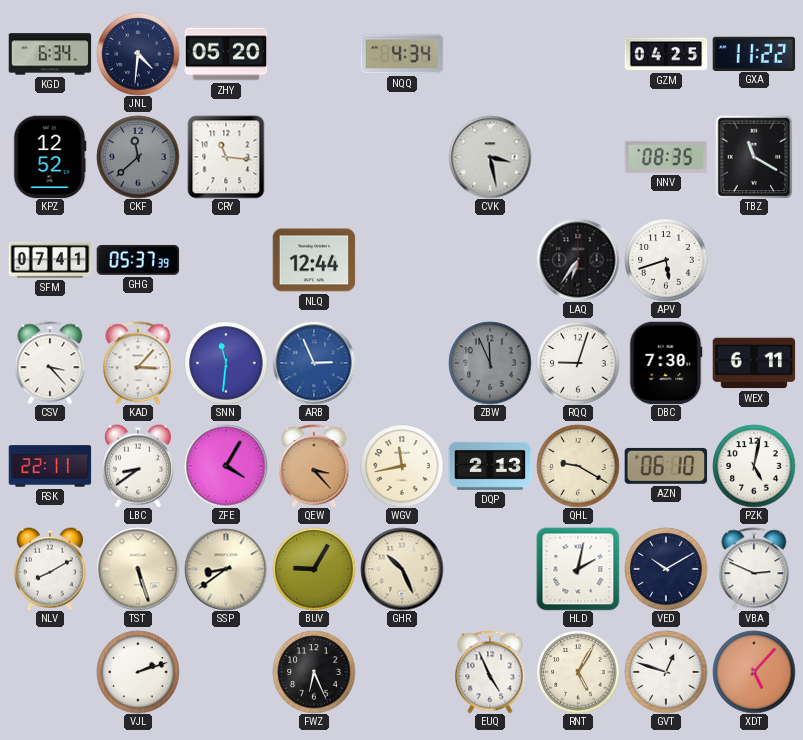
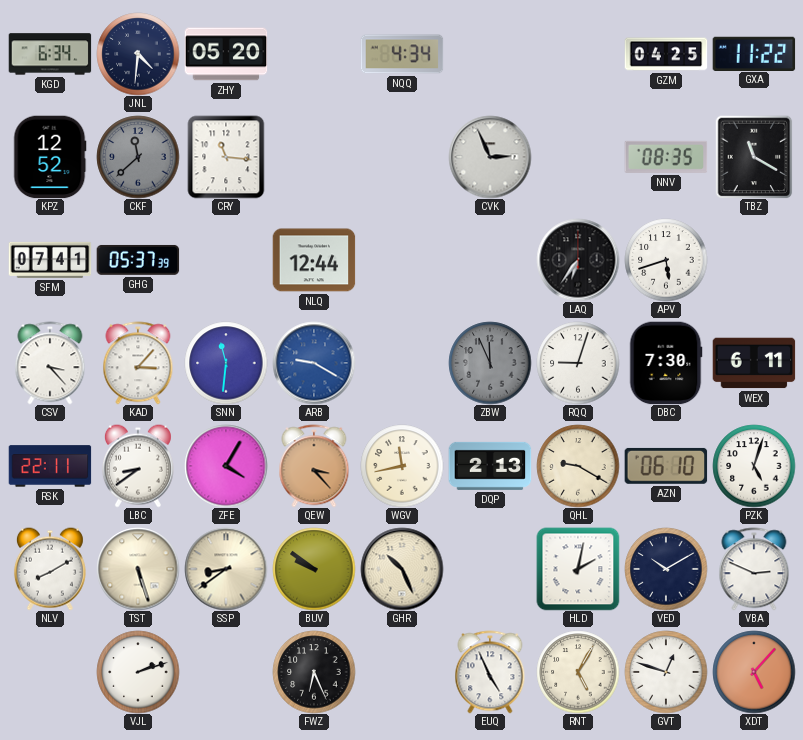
CVK: 3:28 -> 2:56 (490, 157)
ARB: 2:56 -> 9:20 (314, 363)
PZK: 5:02 -> 5:03 (754, 466)
BUV: 9:05 -> 9:51 (314, 569)
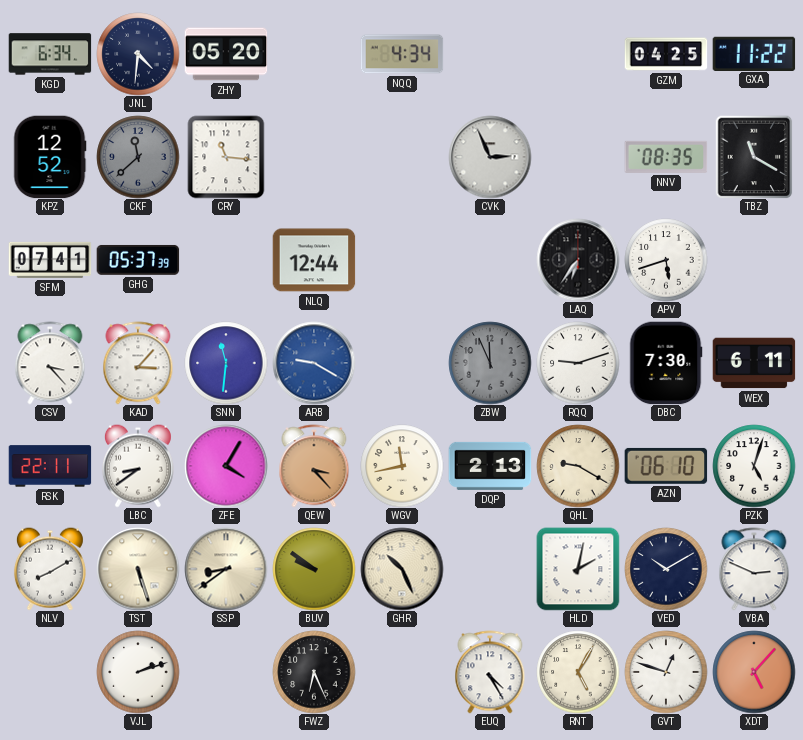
RQQ: 9:03 -> 9:12 (578, 363)
EUQ: 4:56 -> 4:25 (490, 672)
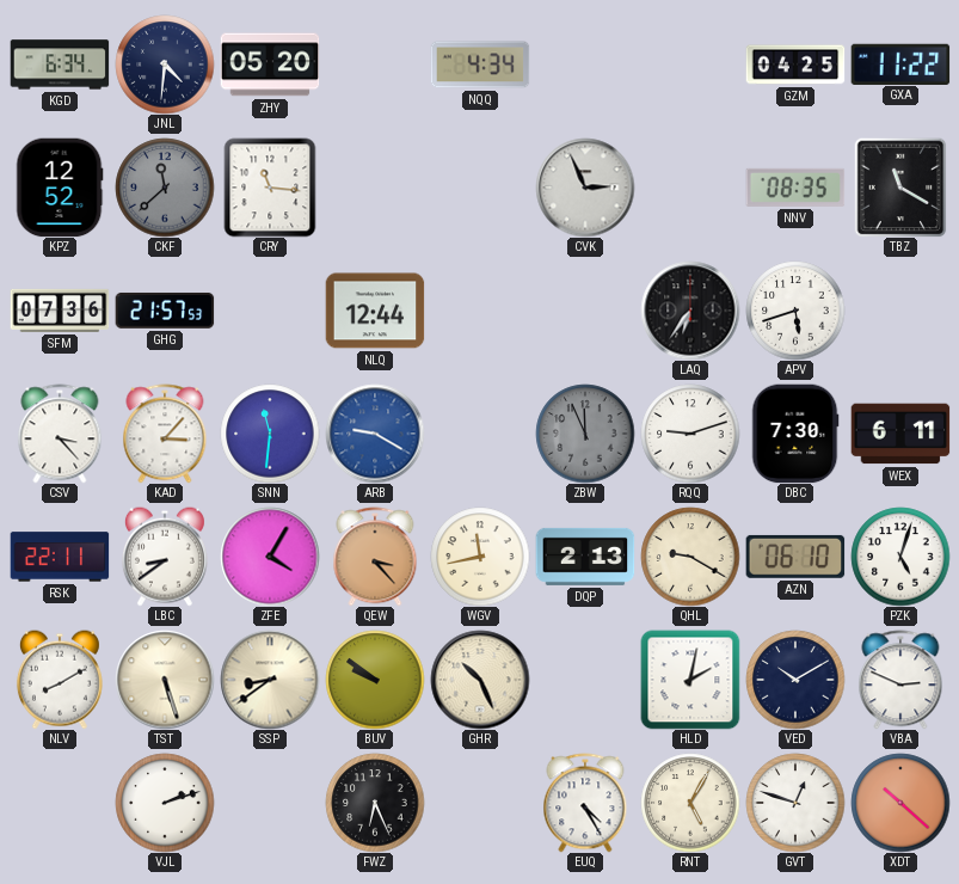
SFM: 07:41 -> 07:36 (60, 311)
GHG: 05:37 -> 21:57 (165, 311)
XDT: 5:07 -> 10:22 (900, 803)
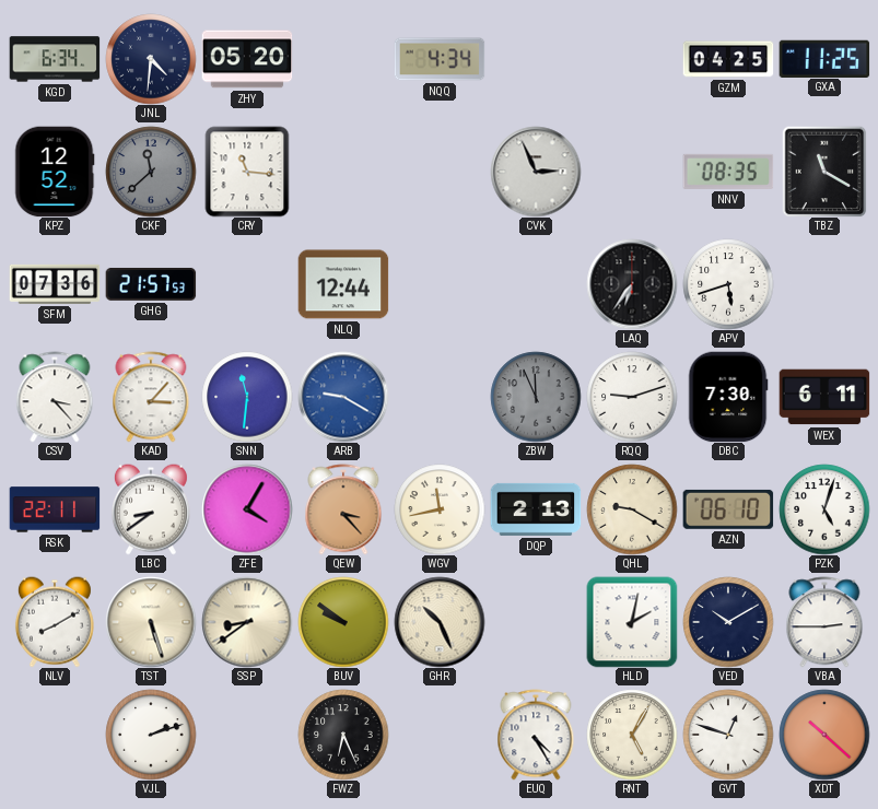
GXA: 11:22 -> 11:25 (824, 58)
VBA: 2:49 -> 2:45 (824, 622)
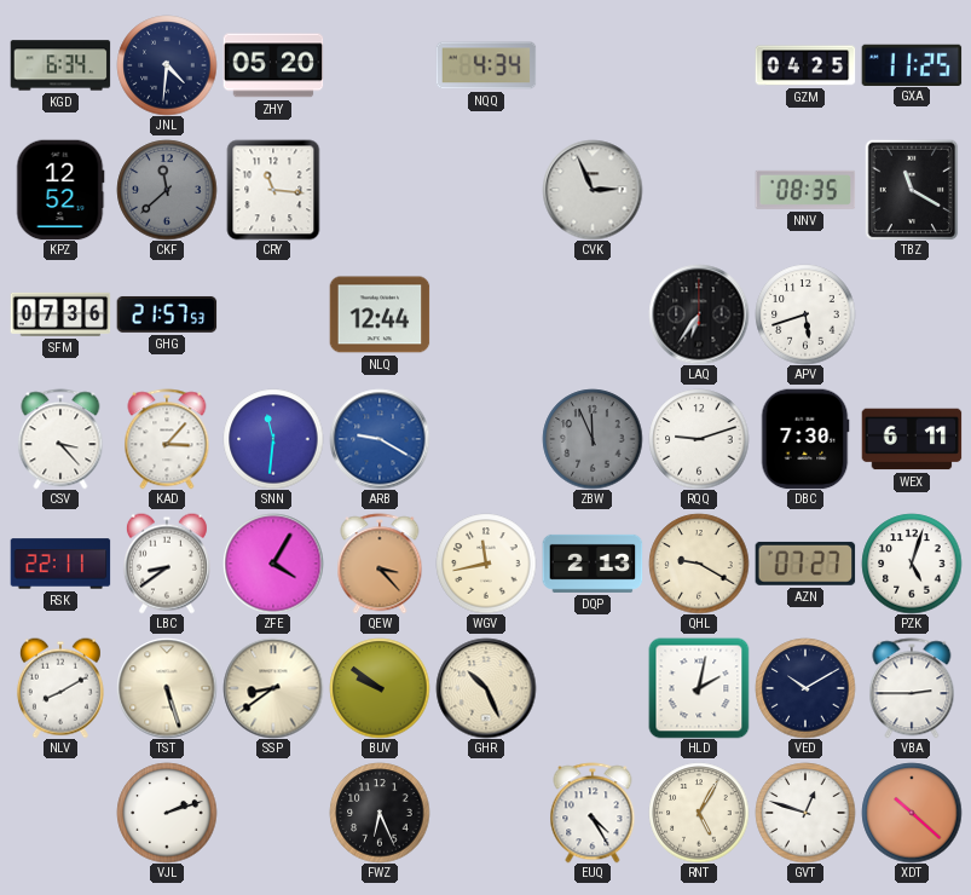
AZN: 06:10 -> 07:27 (805, 564)
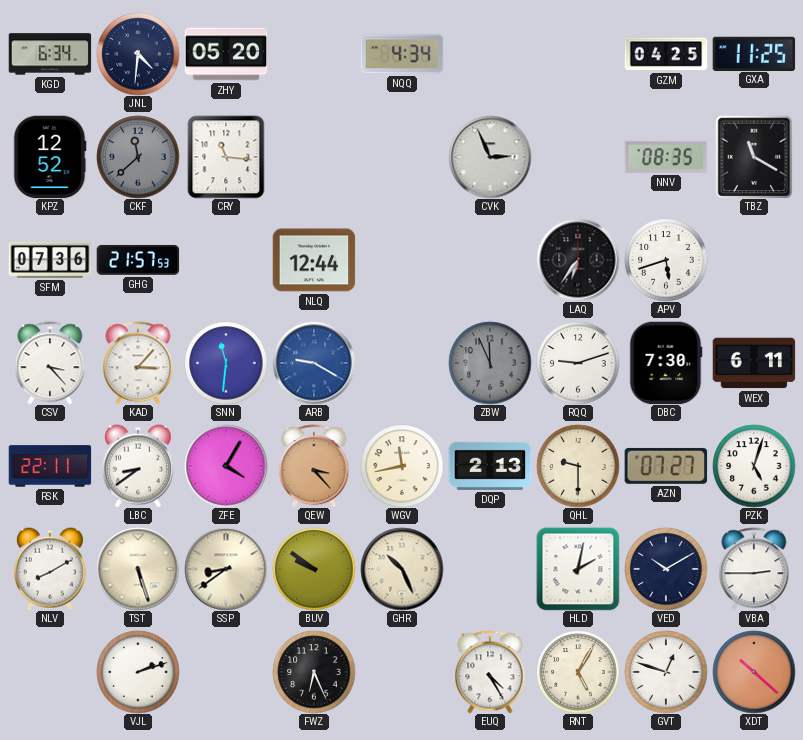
QHL: 9:20 -> 9:30 (578, 466)
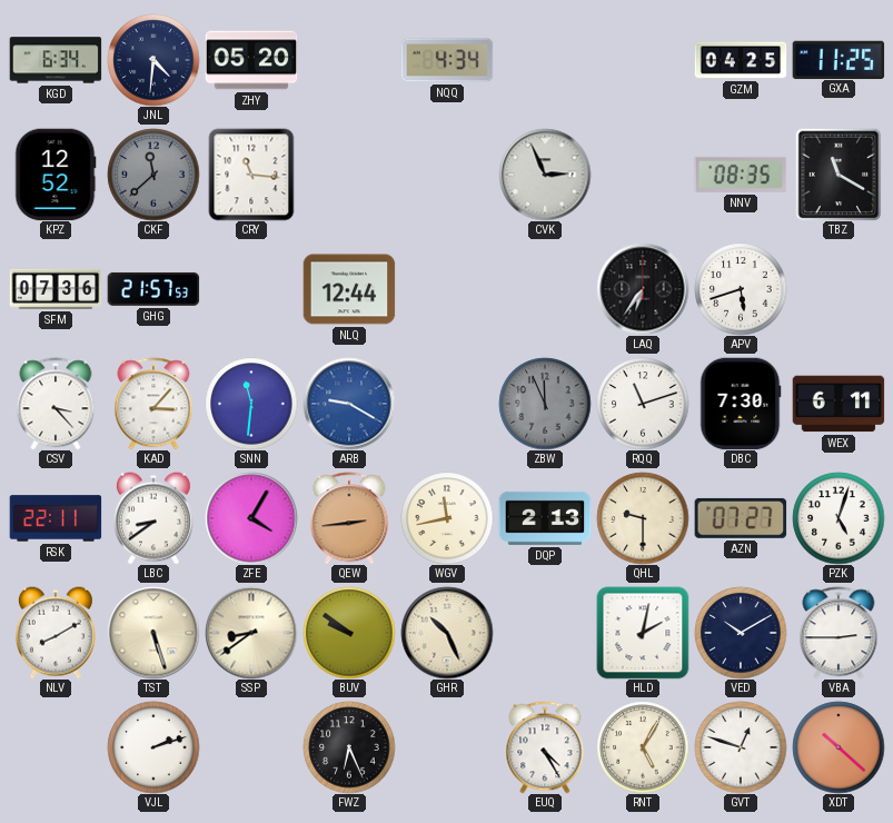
RQQ: 9:12 -> 11:12 (643, 404)
QEW: 3:23 -> 2:44 (349, 518)
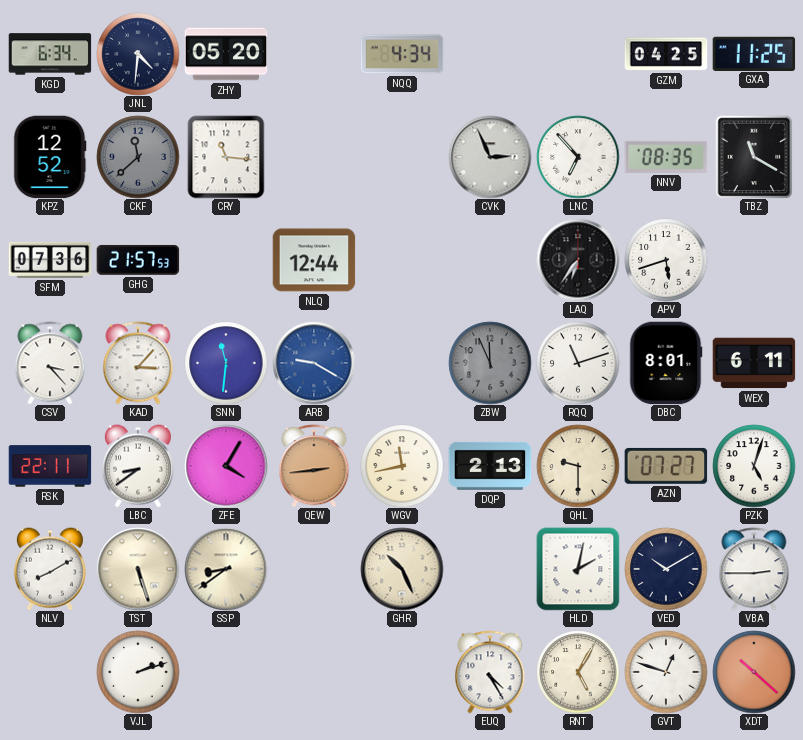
LNC: none -> 6:53 (578, 157)
DBC: 7:30 -> 8:01 (666, 363)
BUV: 9:51 -> none (349, 633)
FWZ: 6:26 -> none (349, 747)
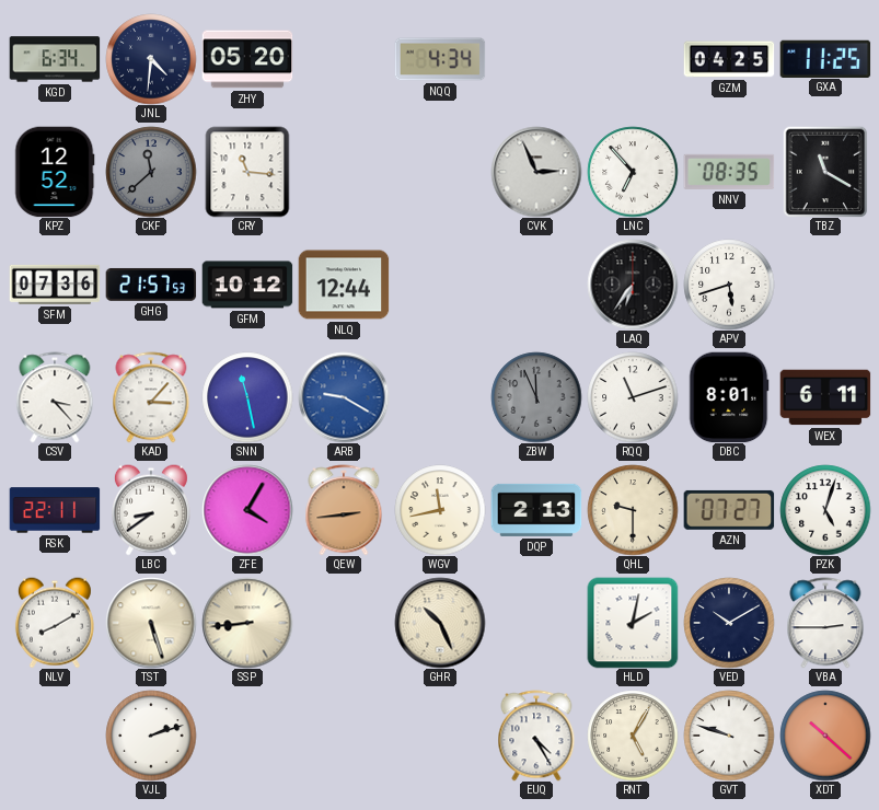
GFM: none -> 10:12 (247, 285)
SNN: 11:31 -> 11:28 (247, 397)
SSP: 8:39 -> 8:44 (247, 623)
GVT: 12:48 -> 9:48 (729, 736)
